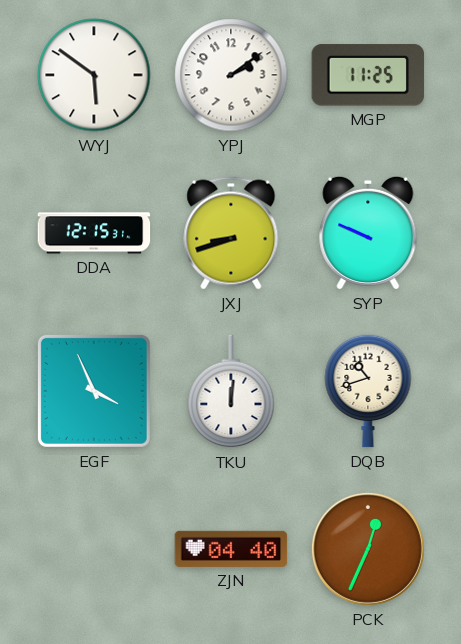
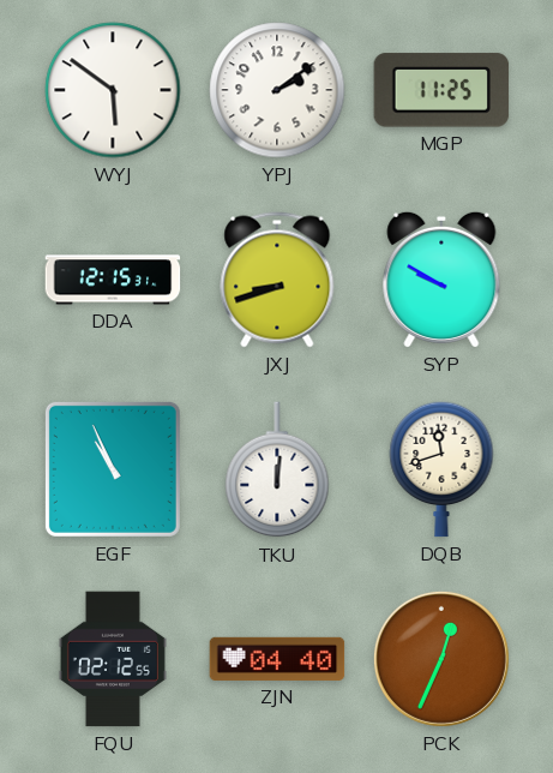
SYP: 9:49 -> 9:50 (441, 280)
EGF: 3:56 -> 10:56 (113, 469)
DQB: 10:42 -> 11:42 (441, 469)
FQU: none -> 02:12 (113, 659)
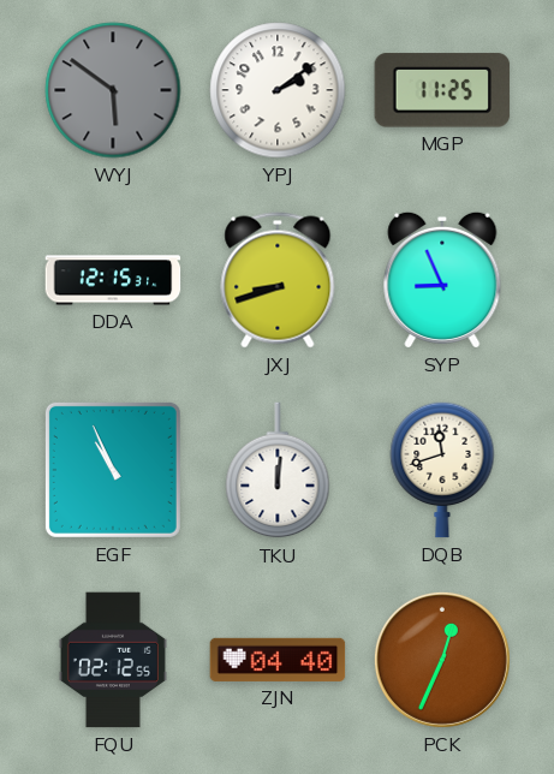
WYJ dial: white -> grey (113, 90)
SYP: 9:50 -> 8:56 (442, 280)
